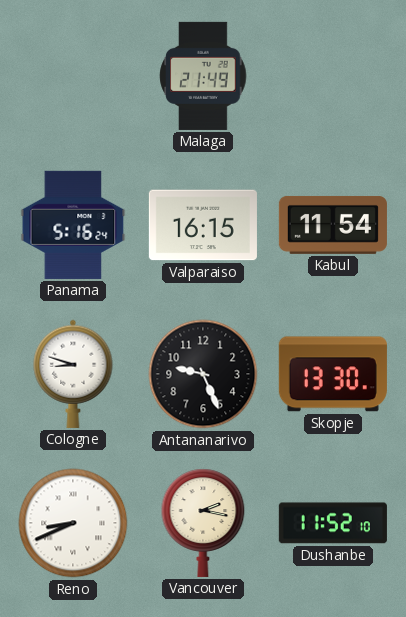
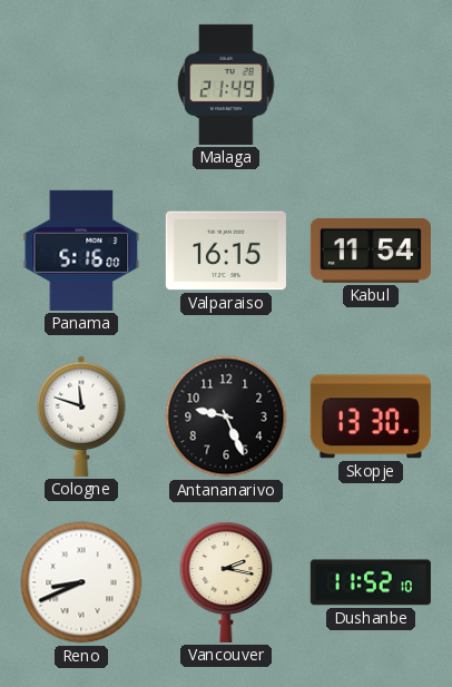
Panama: 5:16:24 -> 5:16:00 (81, 251)
Cologne: 8:48 -> 11:48 (81, 416)
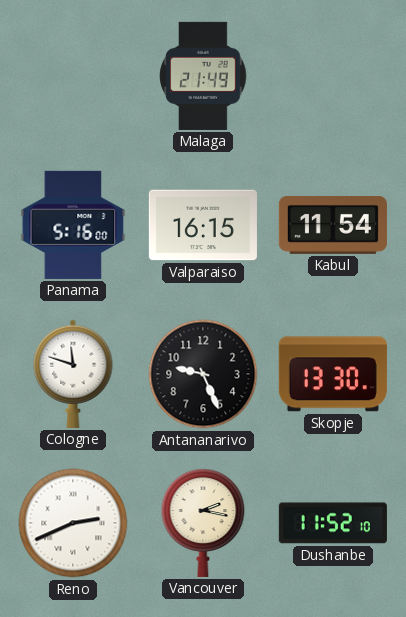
Reno: 8:41 -> 2:41 (73, 523)
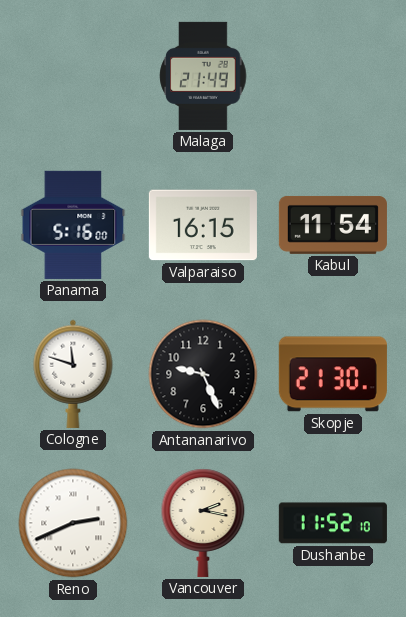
Skopje: 13:30 -> 21:30 (333, 374)
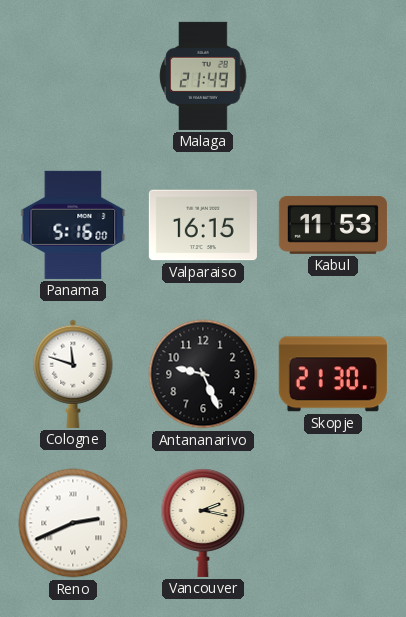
Kabul: 11:54 -> 11:53 (333, 225)
Dushanbe: 11:52 -> none (333, 523)
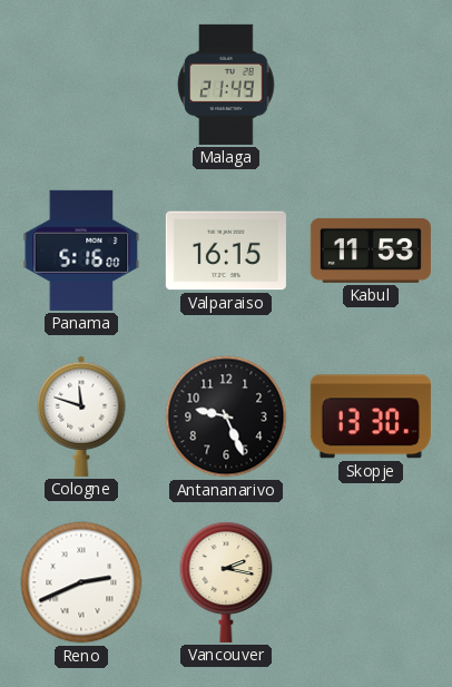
Skopje: 21:30 -> 13:30 (371, 416)
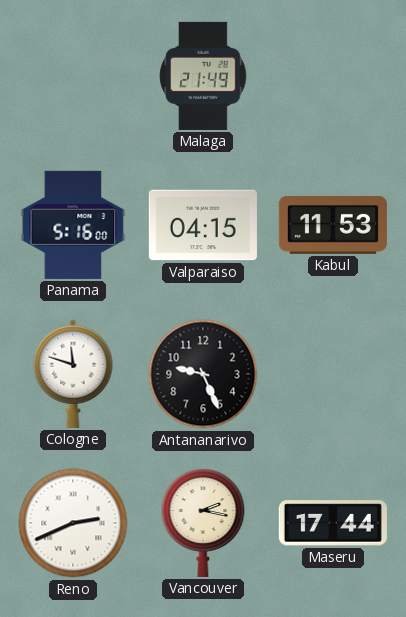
Valparaiso: 16:15 -> 04:15 (203, 225)
Skopje: 13:30 -> none (371, 416)
Maseru: none -> 17:44 (333, 523)
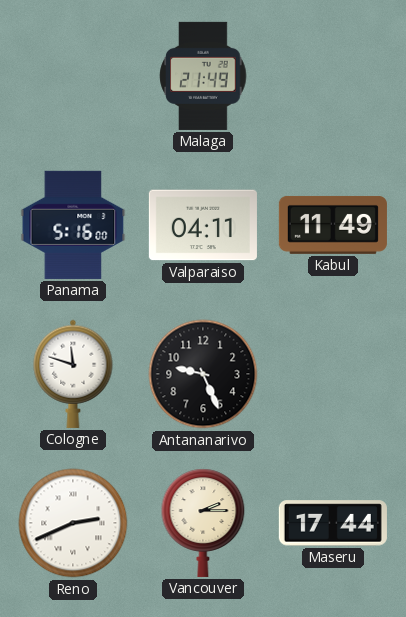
Valparaiso: 04:15 -> 04:11 (203, 225)
Kabul: 11:53 -> 11:49 (333, 225)
Vancouver: 2:17 -> 2:15 (203, 523)
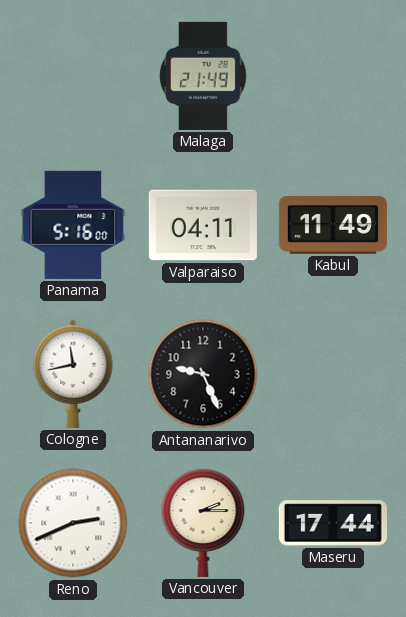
Cologne: 11:48 -> 11:43 (73, 374)
